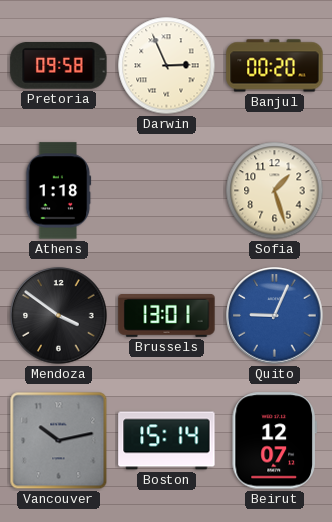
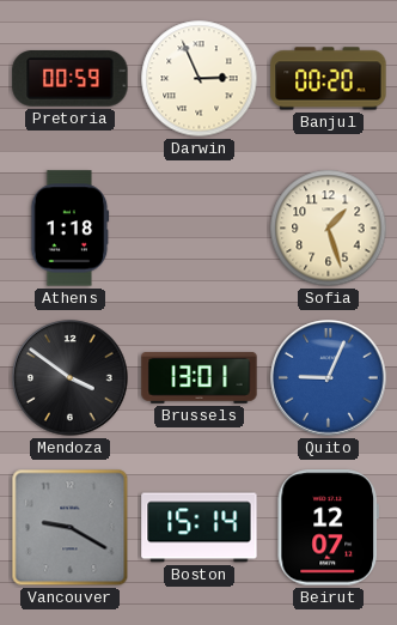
Pretoria: 09:58 -> 00:59 (71, 79)
Vancouver: 10:13 -> 9:20 (71, 528)
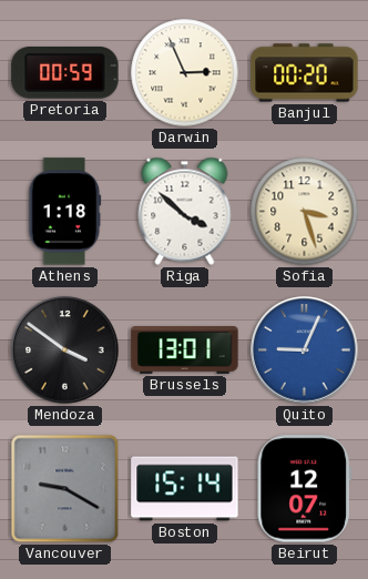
Riga: none -> 3:52 (185, 211)
Sofia: 1:27 -> 3:27 (305, 212)
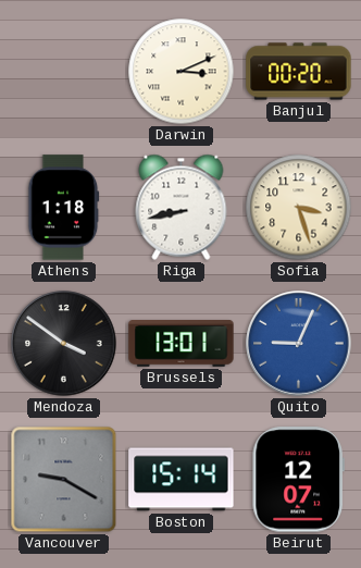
Pretoria: 00:59 -> none (65, 73)
Darwin: 2:56 -> 3:11 (182, 72)
Riga: 3:52 -> 8:43 (182, 207)
